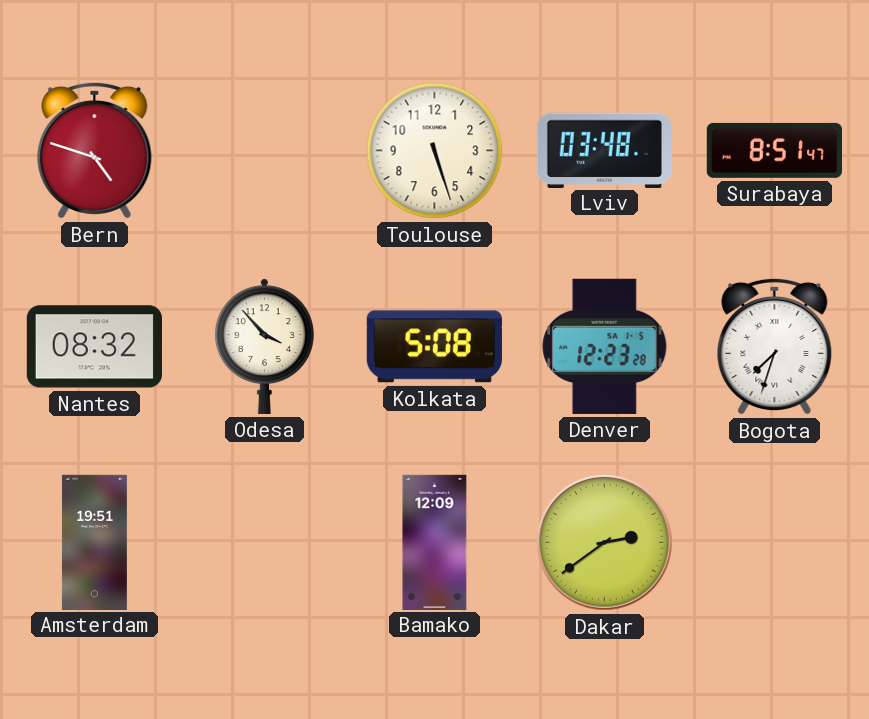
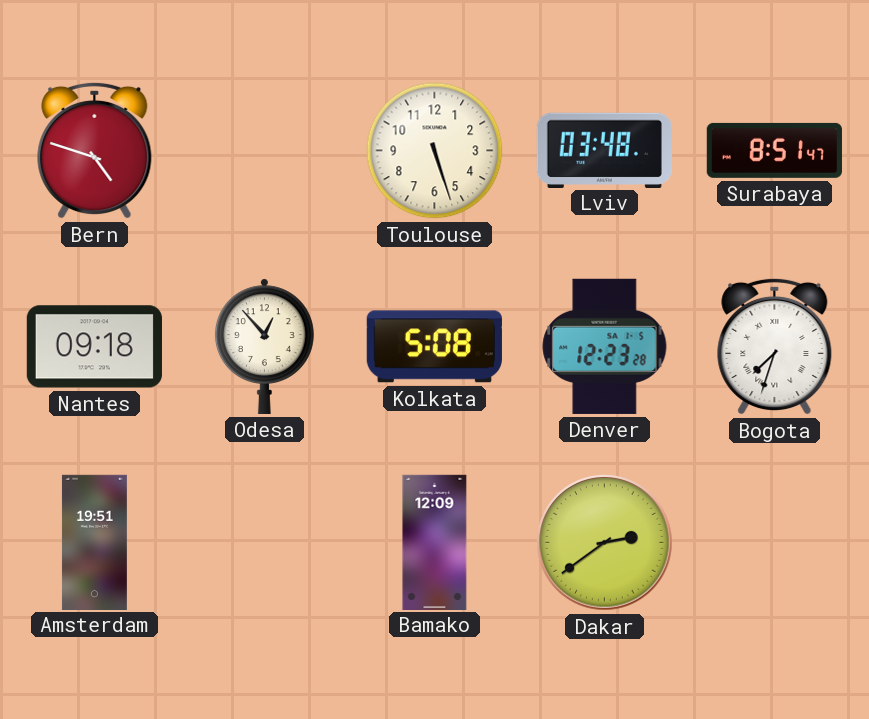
Nantes: 08:32 -> 09:18 (94, 347)
Odesa: 3:53 -> 12:53 (264, 346)
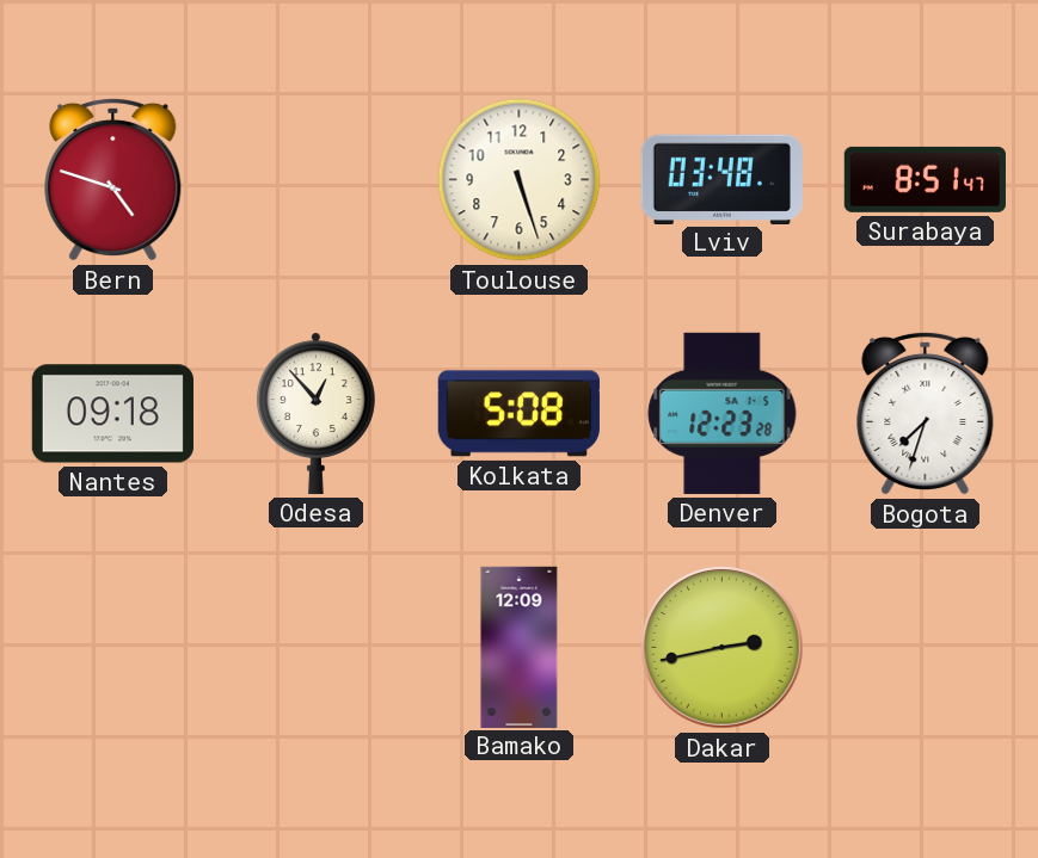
Amsterdam: 19:51 -> none (94, 542)
Dakar: 2:39 -> 2:43 (723, 648)
